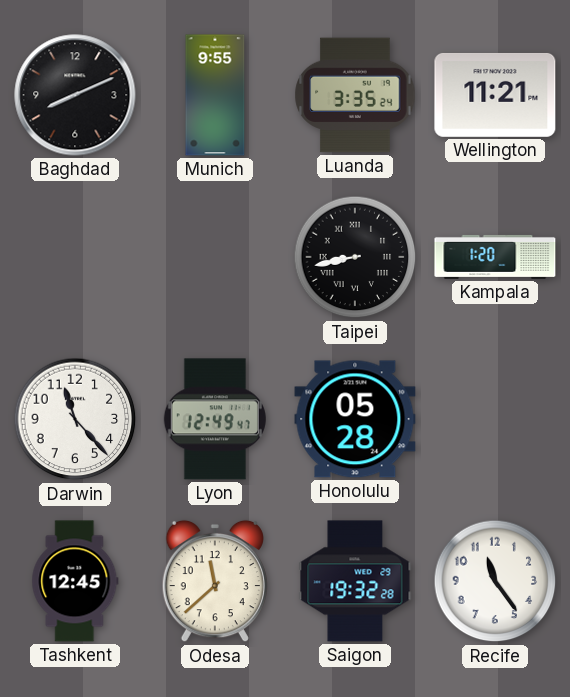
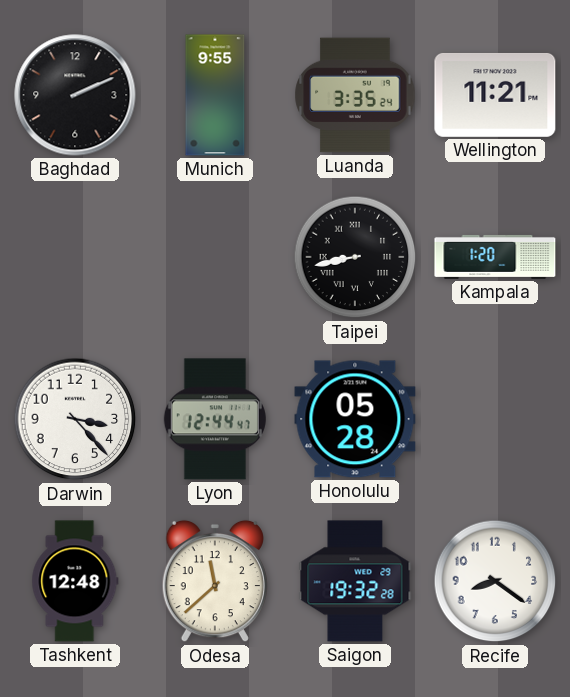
Baghdad: 8:11 -> 2:11 (75, 95)
Darwin: 11:23 -> 3:23 (75, 419)
Lyon: 12:49 -> 12:44 (215, 419)
Tashkent: 12:45 -> 12:48 (75, 581)
Recife: 11:24 -> 8:21 (495, 581)
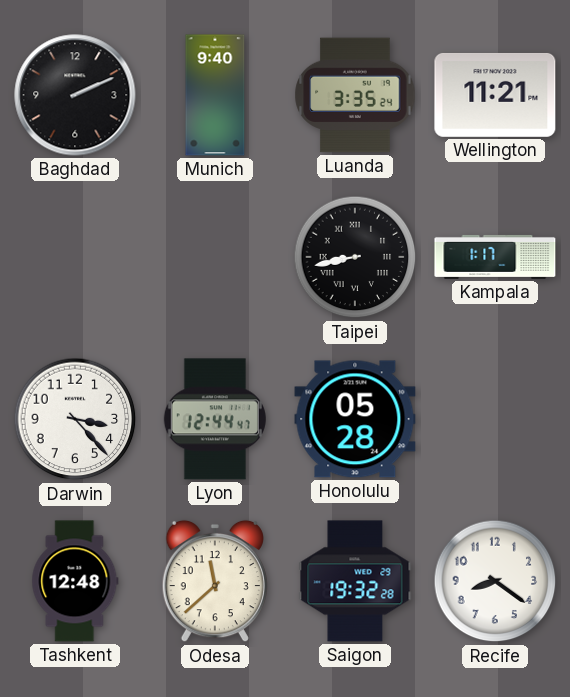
Munich: 9:55 -> 9:40 (215, 95)
Kampala: 1:20 -> 1:17 (495, 257)
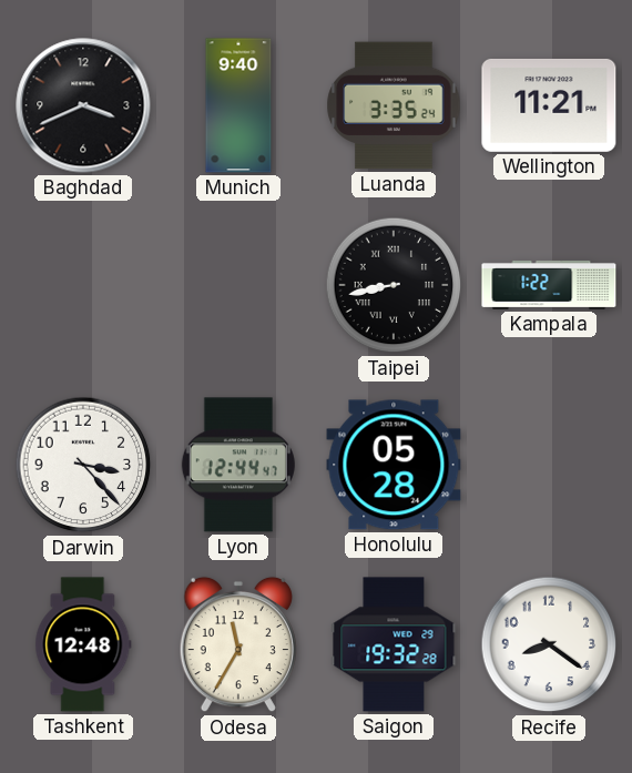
Baghdad: 2:11 -> 3:41 (83, 105)
Kampala: 1:17 -> 1:22 (549, 285)
Odesa: 11:38 -> 11:35 (238, 644)
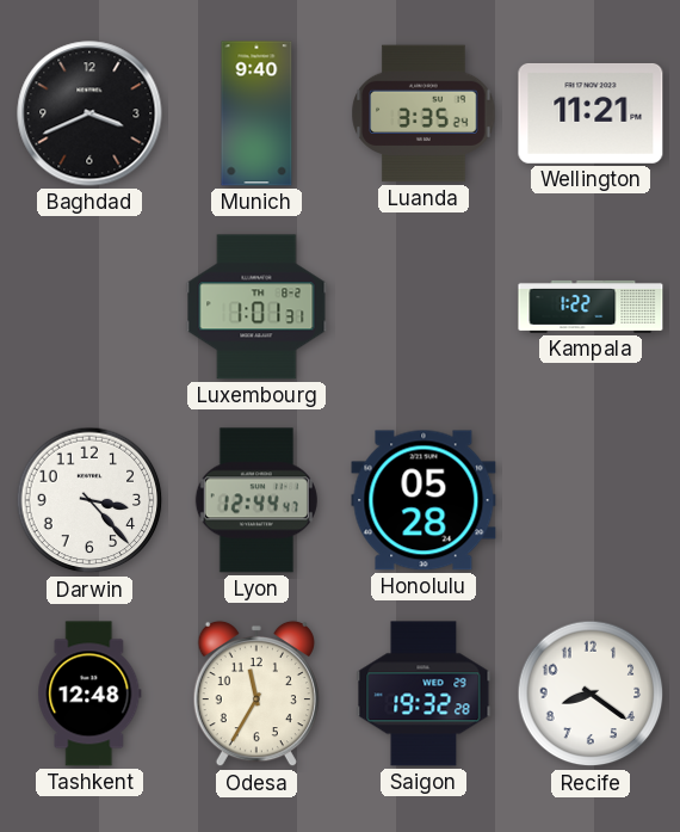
Luxembourg: none -> 1:01 (256, 307)
Taipei: 8:43 -> none (394, 285)
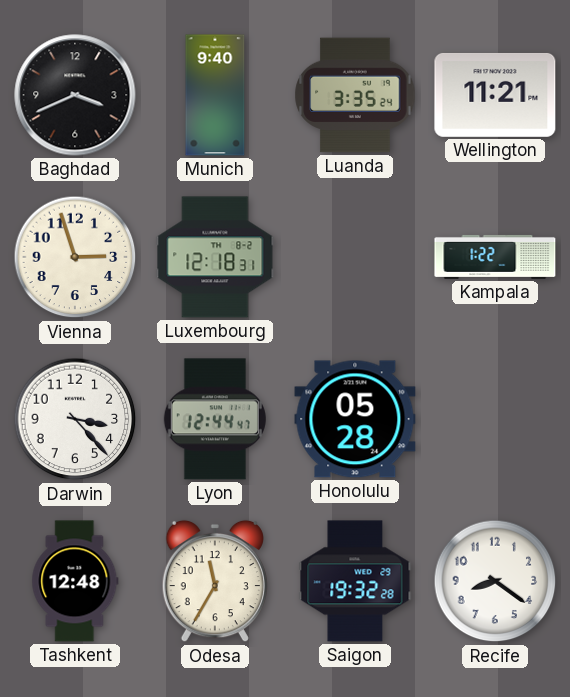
Vienna: none -> 2:57 (75, 257)
Luxembourg: 1:01 -> 12:18 (215, 257)
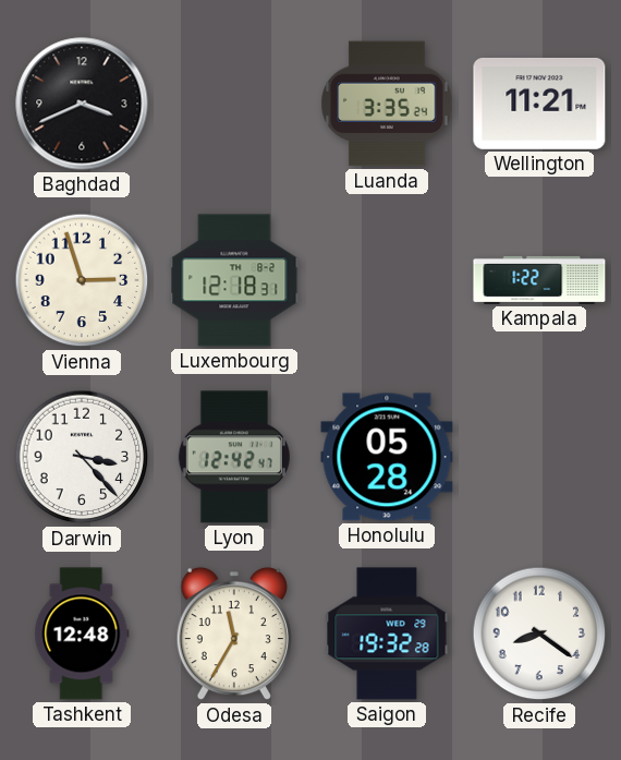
Munich: 9:40 -> none (215, 95)
Lyon: 12:44 -> 12:42 (234, 457)
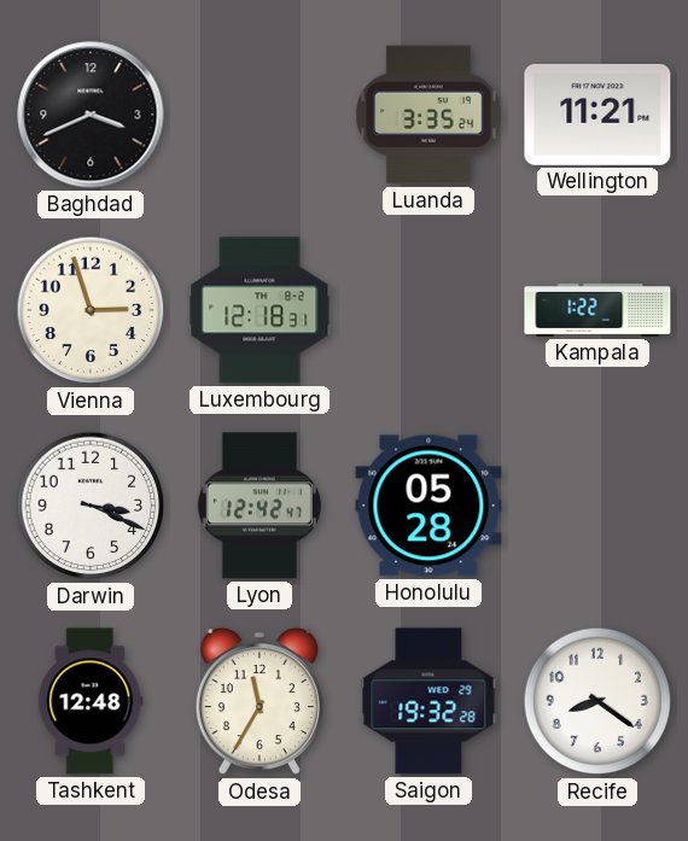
Darwin: 3:23 -> 3:19 (91, 506)
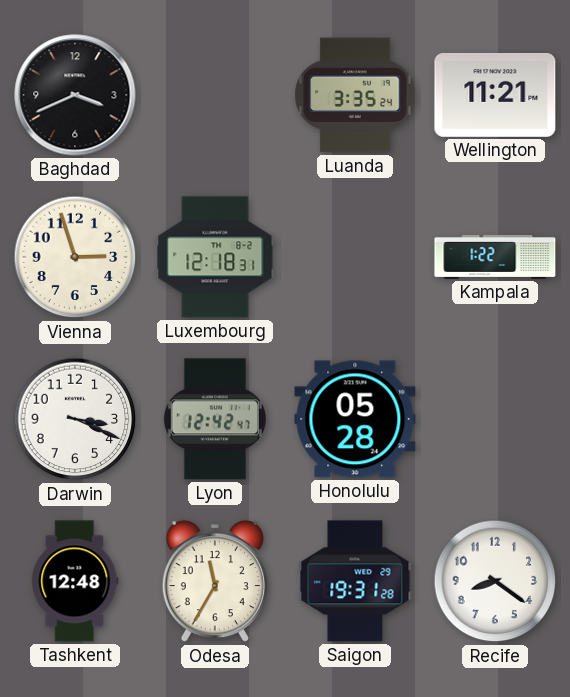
Saigon: 19:32 -> 19:31 (355, 581)
